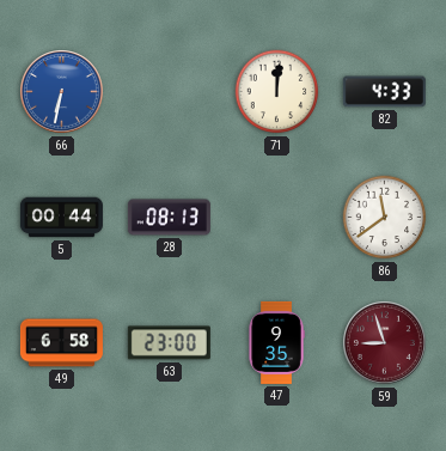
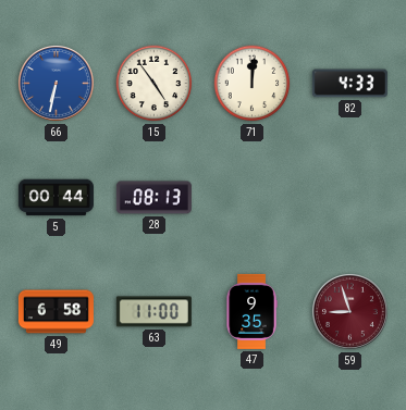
15: none -> 4:54 (155, 84)
86: 11:39 -> none (385, 218)
63: 23:00 -> 11:00 (153, 312)
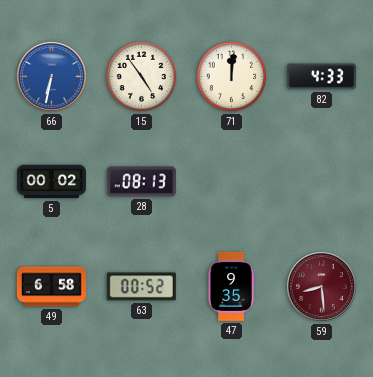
5: 00:44 -> 00:02 (51, 182)
63: 11:00 -> 00:52 (141, 287)
59: 8:57 -> 8:29 (322, 287)
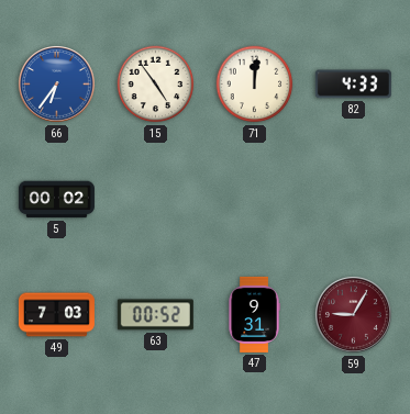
66: 6:32 -> 6:36 (57, 85)
28: 08:13 -> none (141, 182)
49: 6:58 -> 7:03 (56, 315)
47: 9:35 -> 9:31 (254, 314)
59: 8:29 -> 9:05 (354, 315)
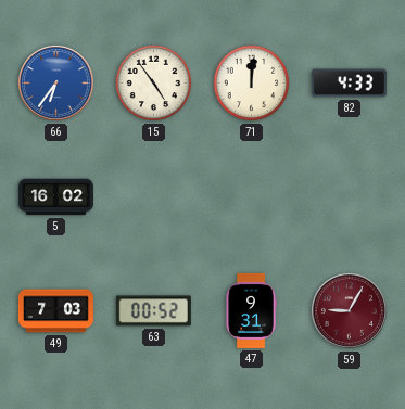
5: 00:02 -> 16:02 (55, 197)
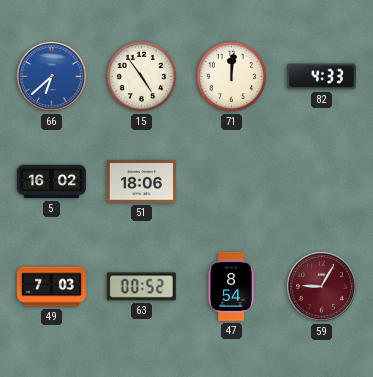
66: 6:36 -> 6:38 (52, 77)
51: none -> 18:06 (141, 182)
47: 9:31 -> 8:54 (231, 286)
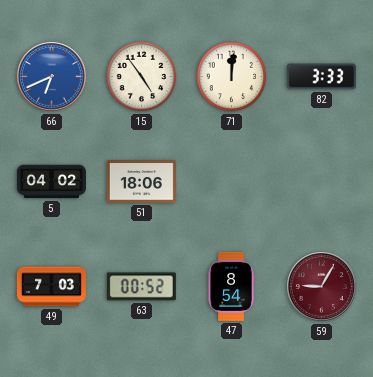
66: 6:38 -> 6:41 (52, 77)
82: 4:33 -> 3:33 (321, 77)
5: 16:02 -> 04:02 (51, 182)
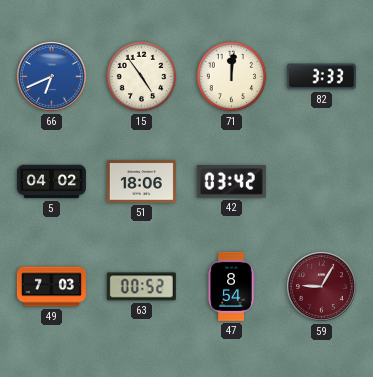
42: none -> 03:42 (231, 181)
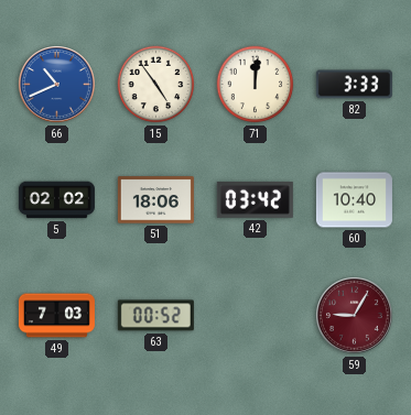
66: 6:41 -> 10:41 (57, 85)
5: 04:02 -> 02:02 (56, 200)
60: none -> 10:40 (354, 200)
47: 8:54 -> none (231, 286)
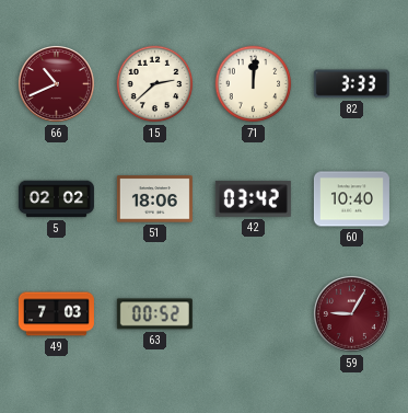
66 dial: blue -> burgundy (57, 84)
15: 4:54 -> 2:38 (155, 84)
